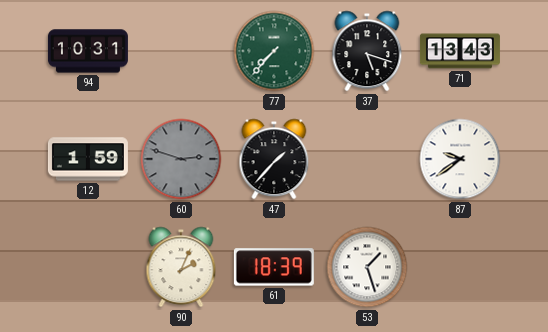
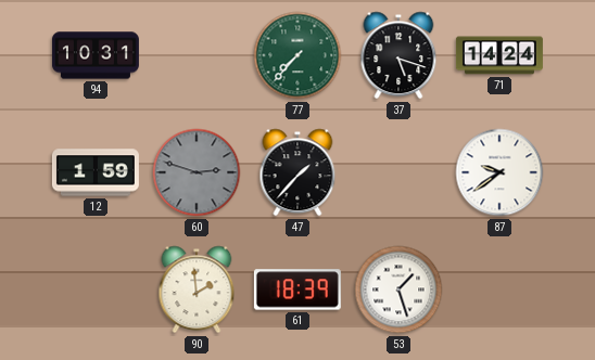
71: 13:43 -> 14:24 (499, 55)
90: 2:04 -> 1:59 (197, 290)
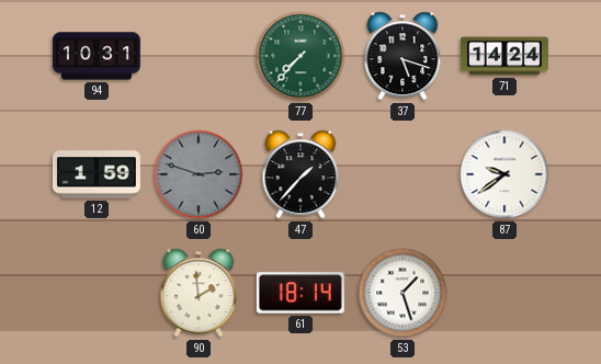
61: 18:39 -> 18:14 (300, 293)
